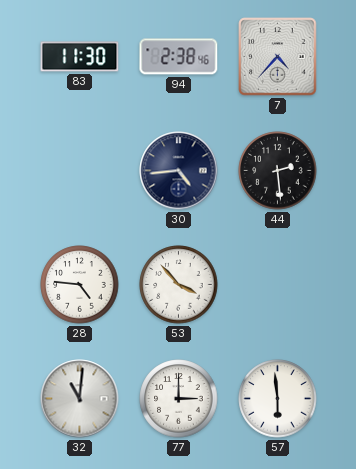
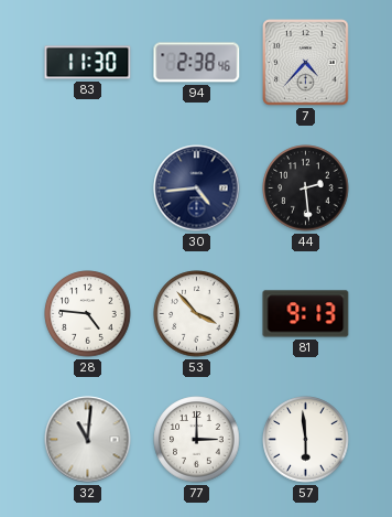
81: none -> 9:13 (306, 314)
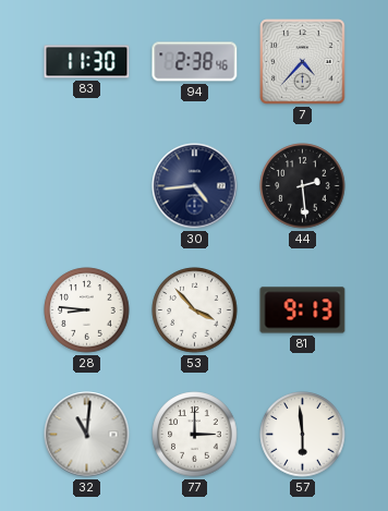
28: 4:46 -> 8:46 (87, 311)
